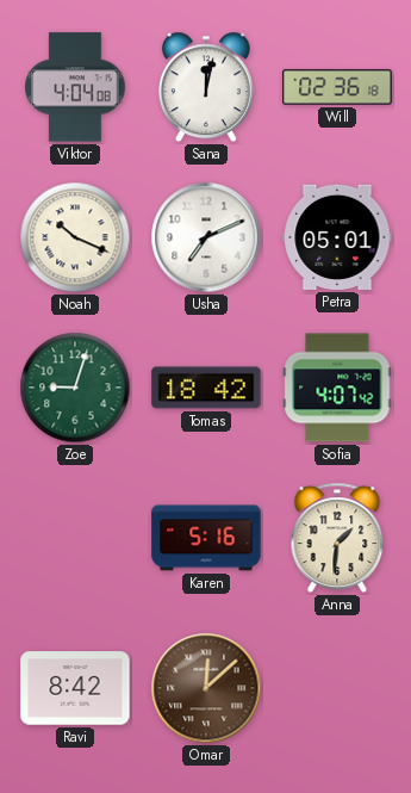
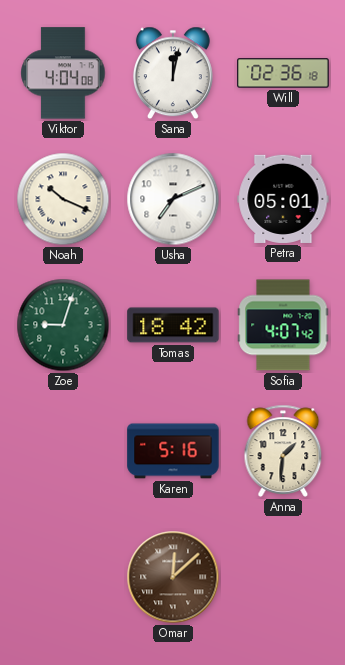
Ravi: 8:42 -> none (75, 688)
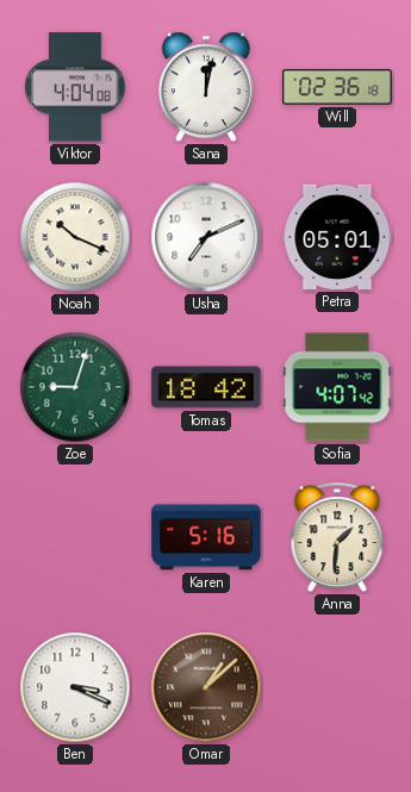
Ben: none -> 3:19 (75, 687)
Omar: 12:08 -> 1:08 (206, 687)
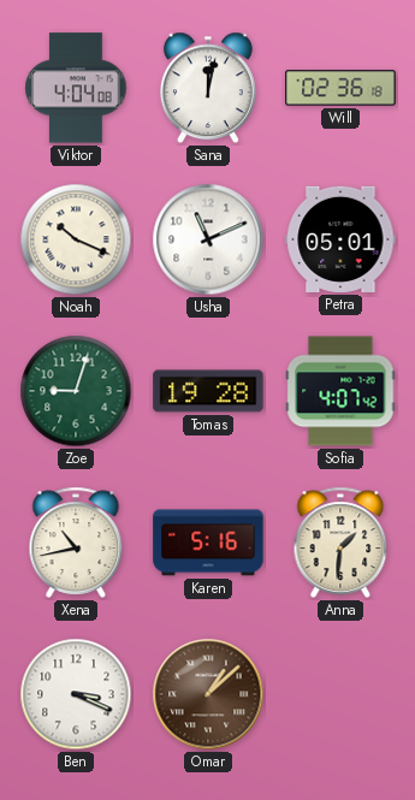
Usha: 7:11 -> 11:11 (208, 239)
Tomas: 18:42 -> 19:28 (208, 391)
Xena: none -> 10:43 (76, 543)
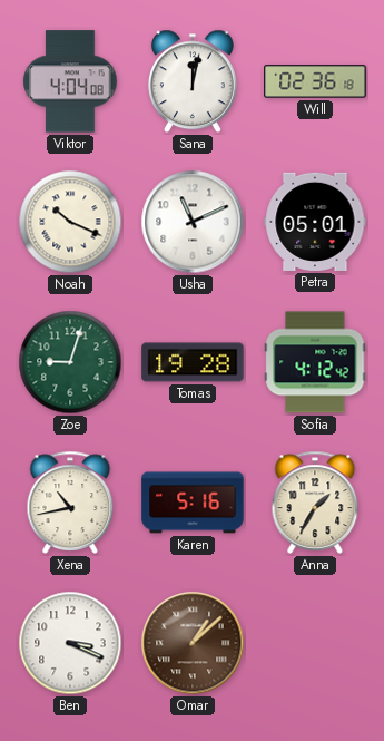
Sofia: 4:07 -> 4:12 (315, 362)
Anna: 1:31 -> 1:35 (315, 503)
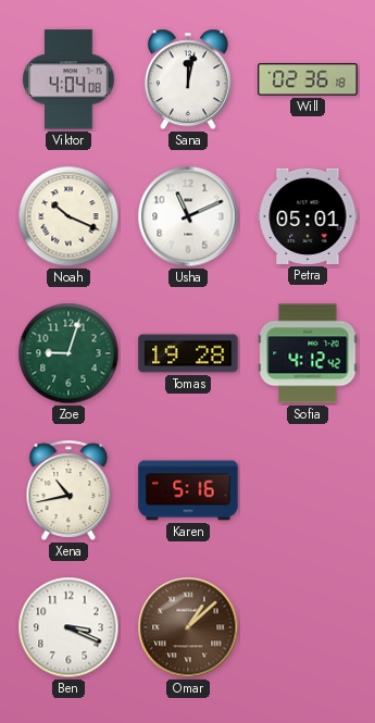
Anna: 1:35 -> none (315, 503)
